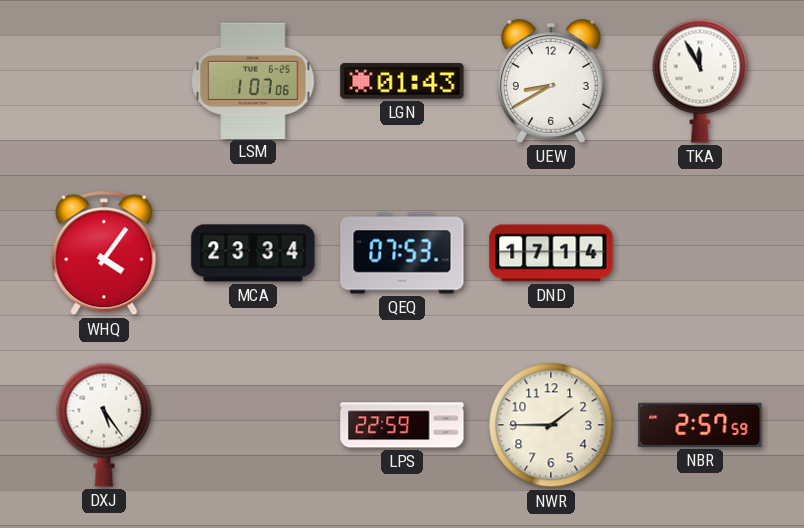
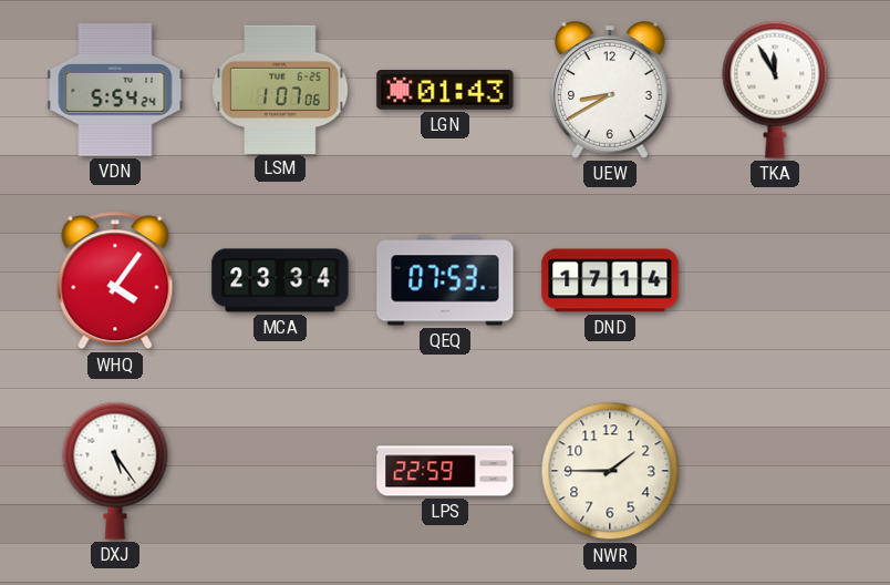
VDN: none -> 5:54 (115, 91)
NBR: 2:57 -> none (700, 425)
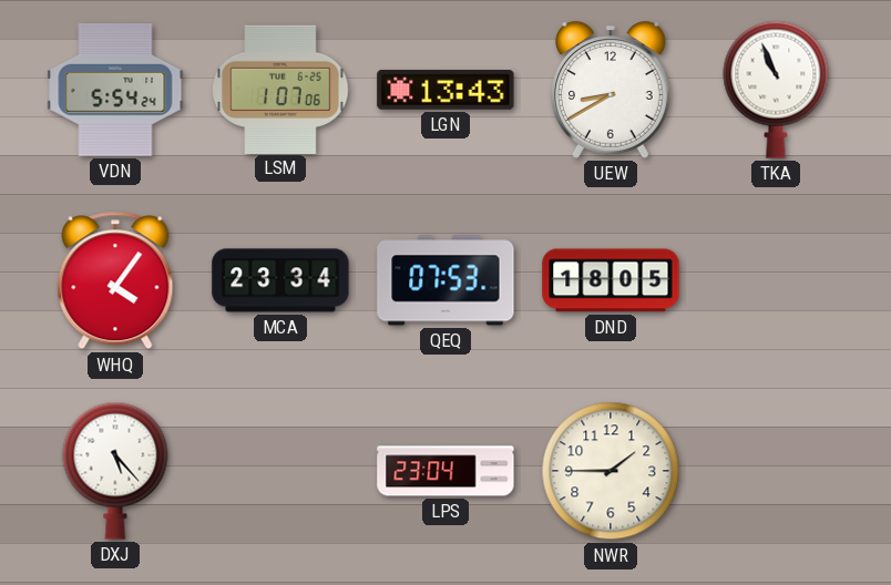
LGN: 01:43 -> 13:43 (445, 91)
TKA: 11:55 -> 10:56 (776, 90)
DND: 17:14 -> 18:05 (611, 280)
DXJ: 5:24 -> 5:23 (115, 471)
LPS: 22:59 -> 23:04 (445, 471)
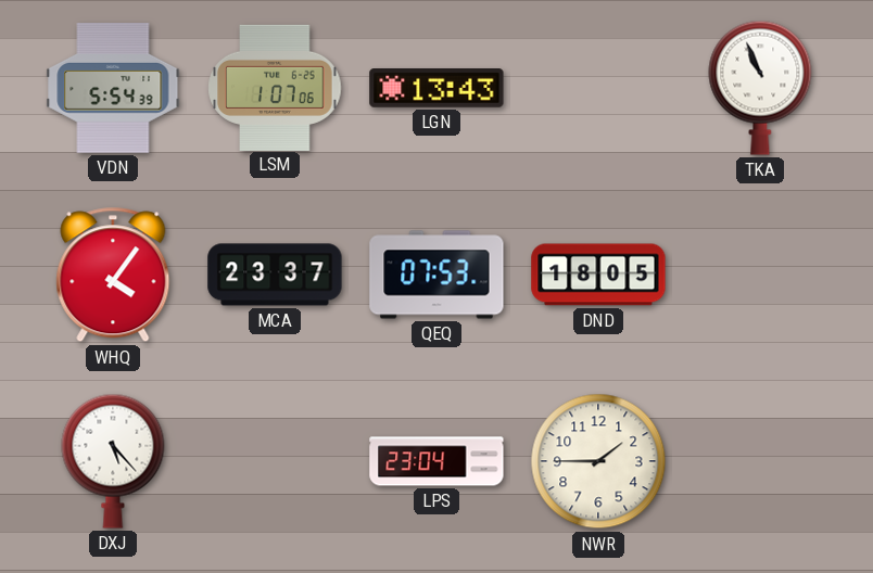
VDN: 5:54:24 -> 5:54:39 (113, 89)
UEW: 8:40 -> none (612, 90)
MCA: 23:34 -> 23:37 (275, 275)
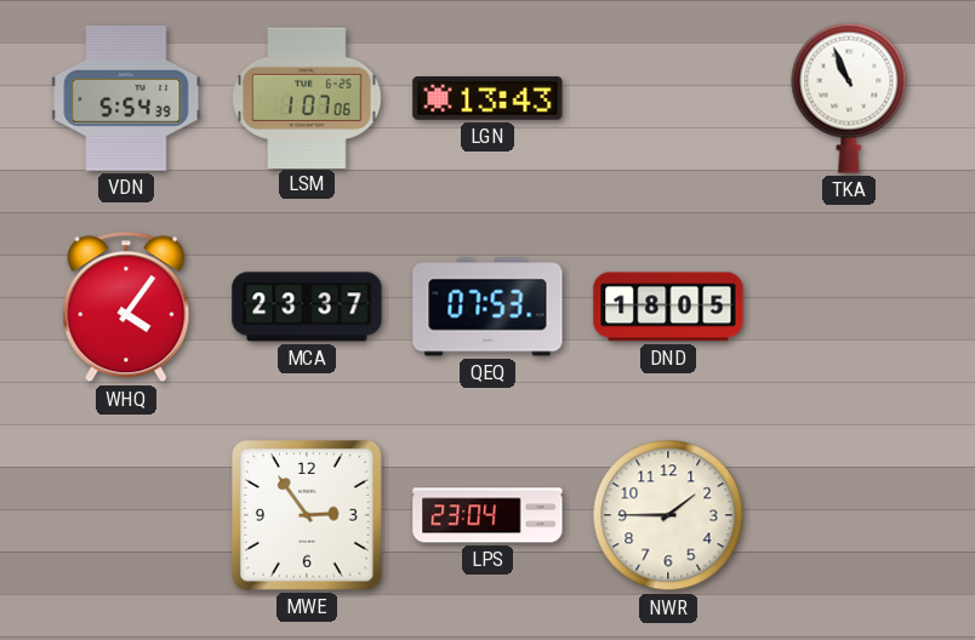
DXJ: 5:23 -> none (113, 461)
MWE: none -> 2:54 (308, 516)
